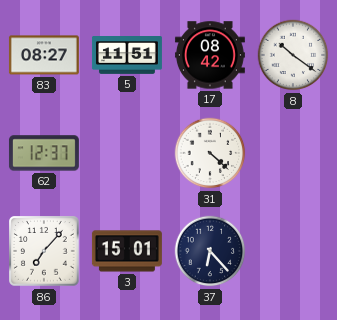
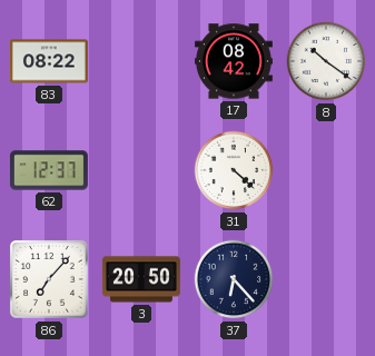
83: 08:27 -> 08:22 (49, 61)
5: 11:51 -> none (127, 56)
3: 15:01 -> 20:50 (141, 279)
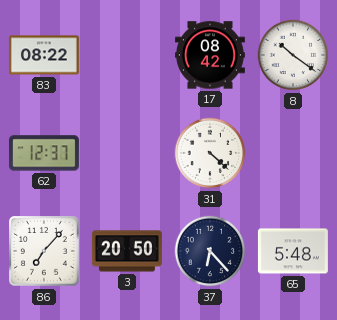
65: none -> 5:48 (293, 251)
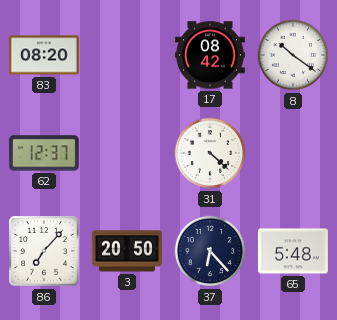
83: 08:22 -> 08:20 (44, 55)
